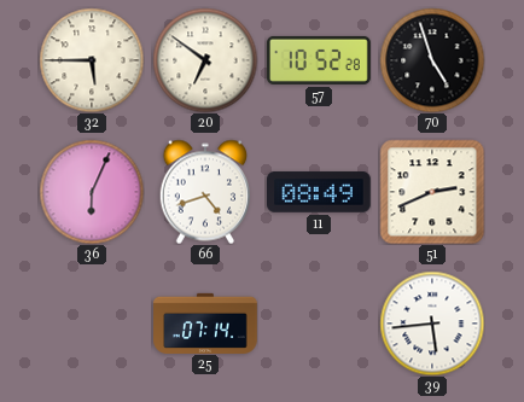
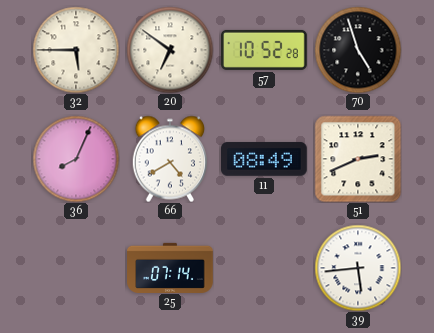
36: 6:04 -> 8:04 (76, 159)
66: 4:42 -> 4:40 (169, 159)
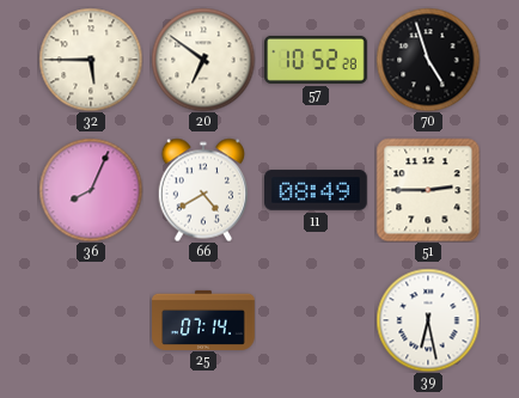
51: 2:41 -> 2:45 (428, 190)
39: 5:44 -> 6:28 (428, 320)
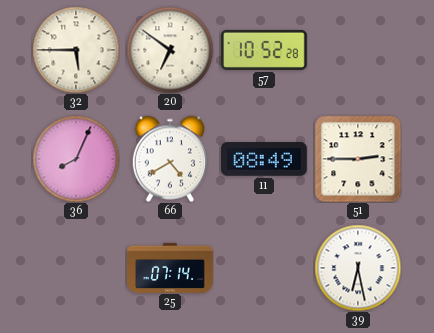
70: 4:57 -> none (428, 60)
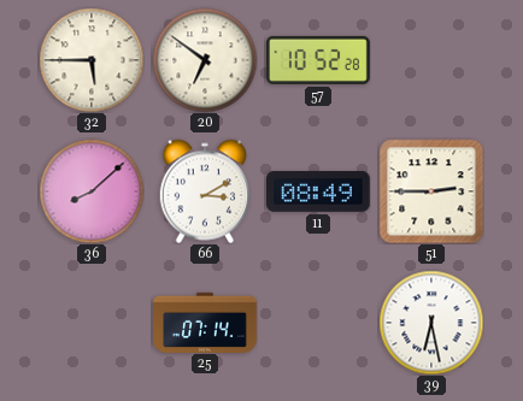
36: 8:04 -> 8:08 (92, 191)
66: 4:40 -> 3:10 (204, 191)
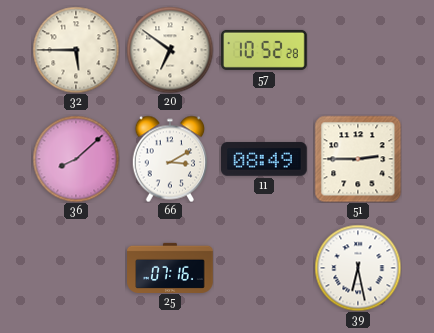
25: 07:14 -> 07:16 (170, 267)
